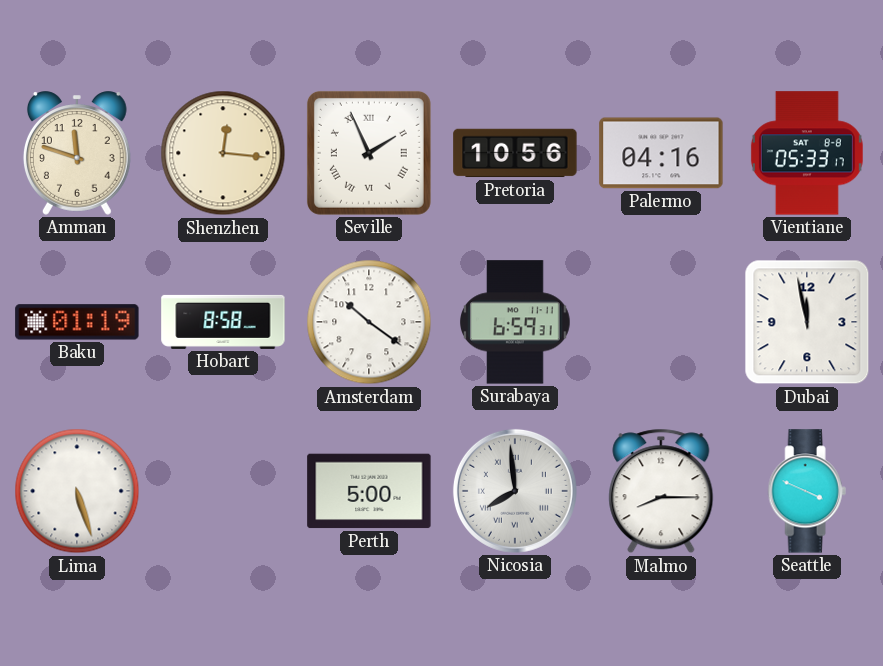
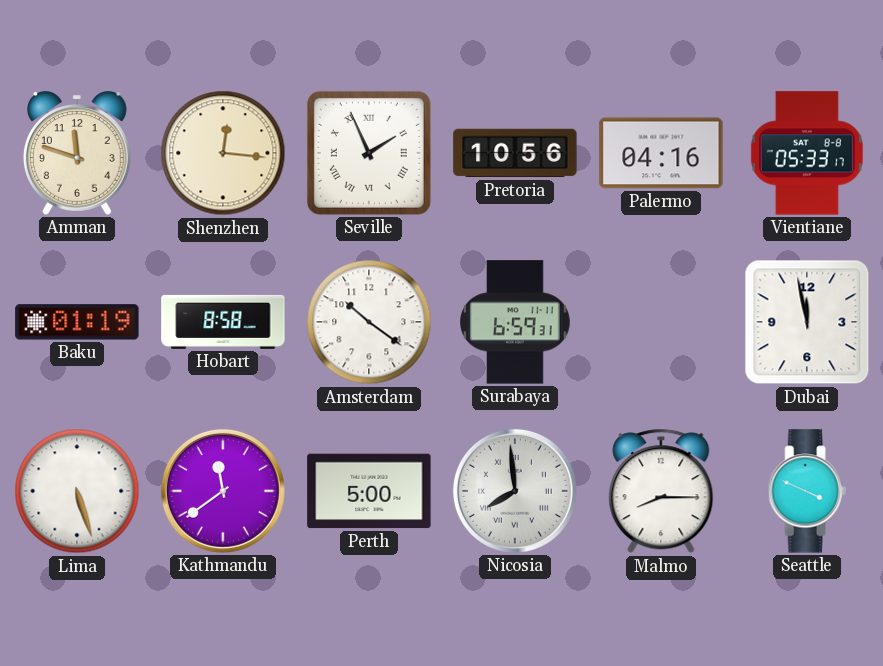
Kathmandu: none -> 11:39 (223, 491)
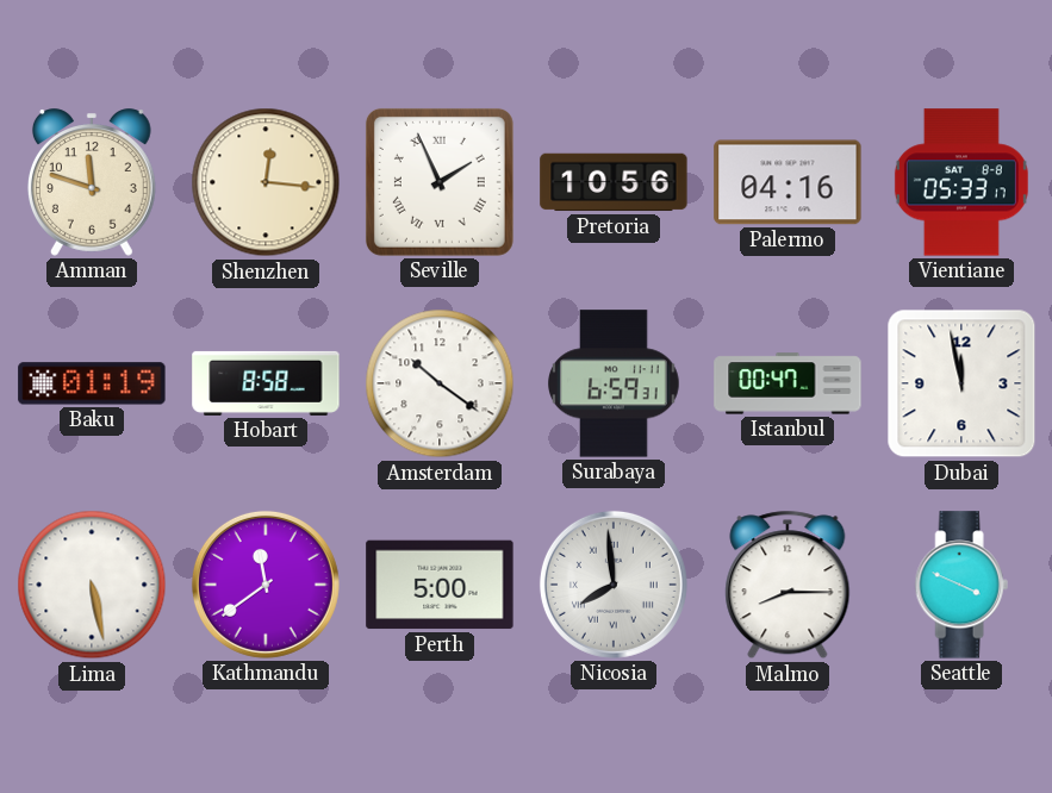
Istanbul: none -> 00:47 (788, 383)
Lima: 5:27 -> 5:28 (92, 585)
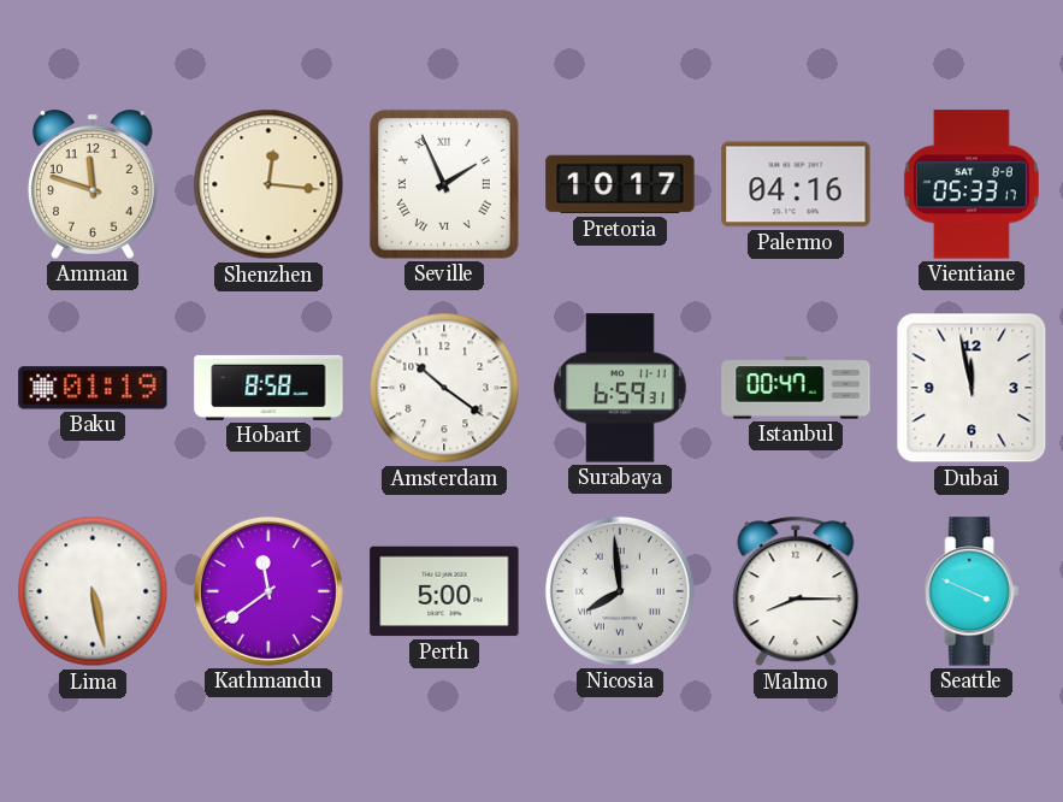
Pretoria: 10:56 -> 10:17 (620, 184)
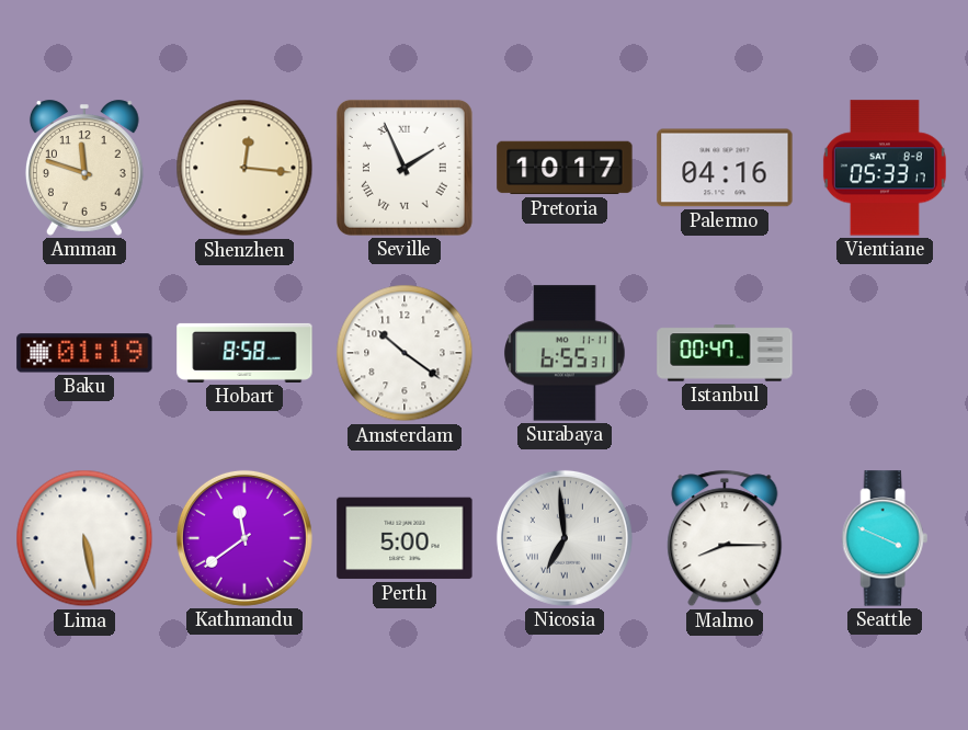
Surabaya: 6:59 -> 6:55 (566, 353)
Dubai: 11:58 -> none (972, 388)
Nicosia: 7:59 -> 6:59 (565, 538)
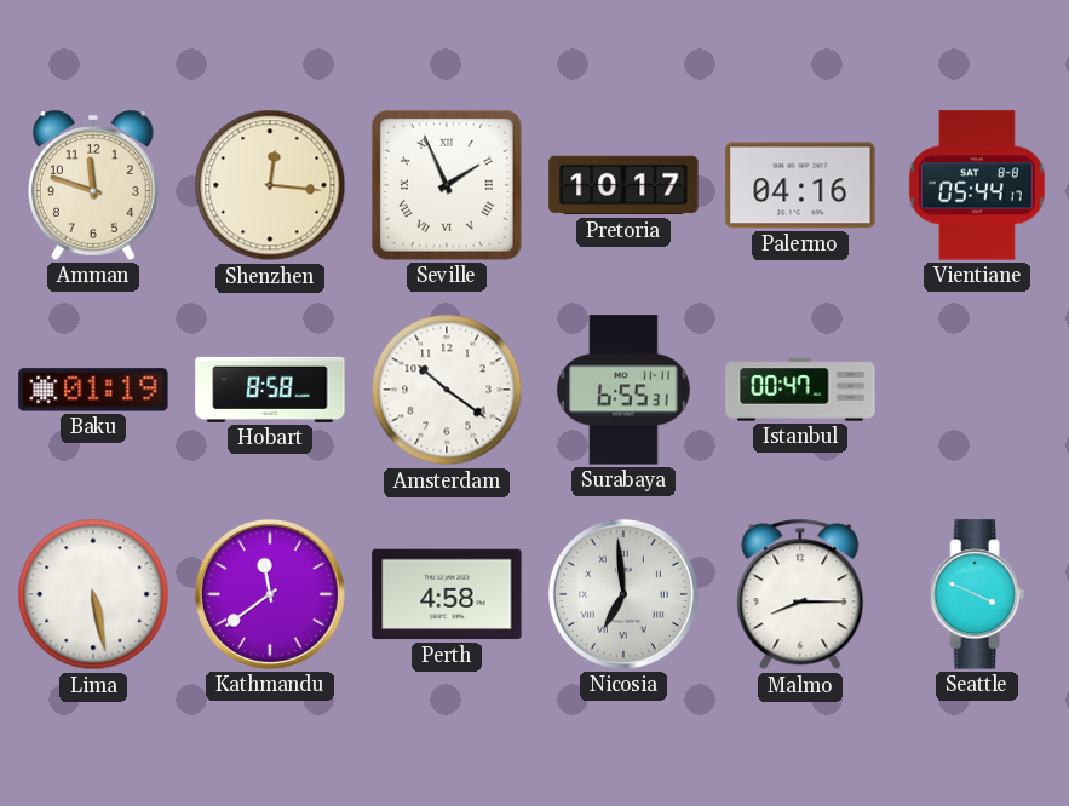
Vientiane: 05:33 -> 05:44 (977, 185)
Perth: 5:00 -> 4:58 (447, 594)
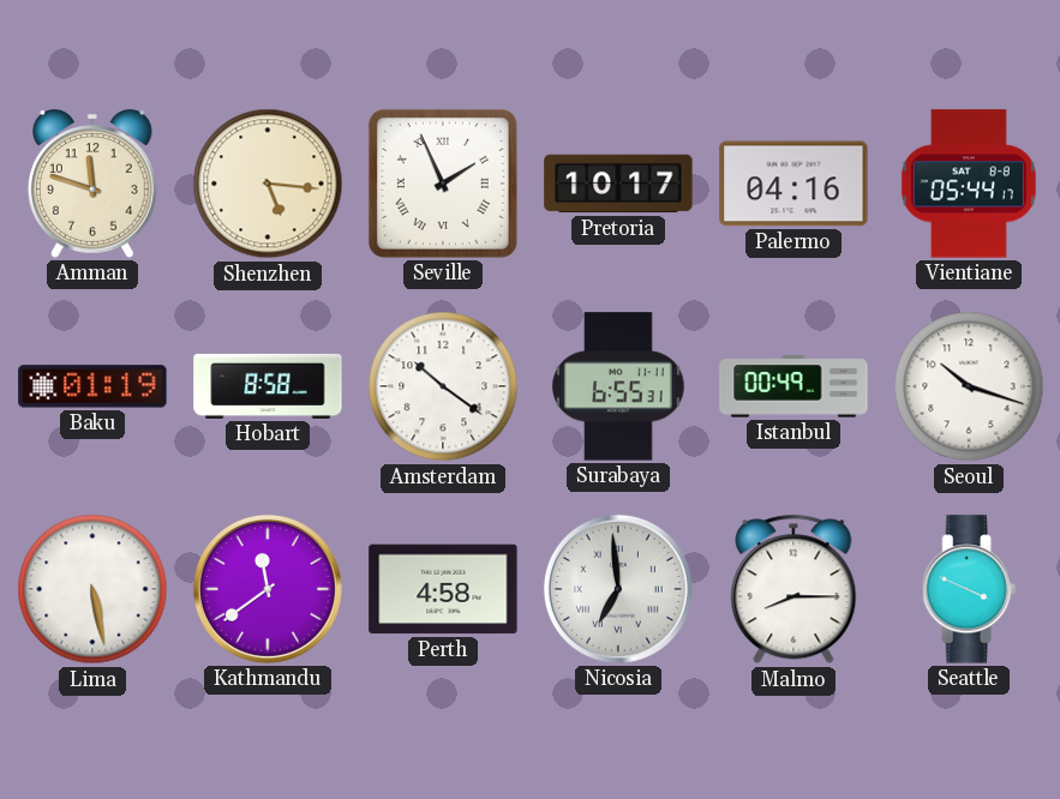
Shenzhen: 12:16 -> 5:16 (268, 184)
Istanbul: 00:47 -> 00:49 (793, 386)
Seoul: none -> 10:18 (969, 386)
